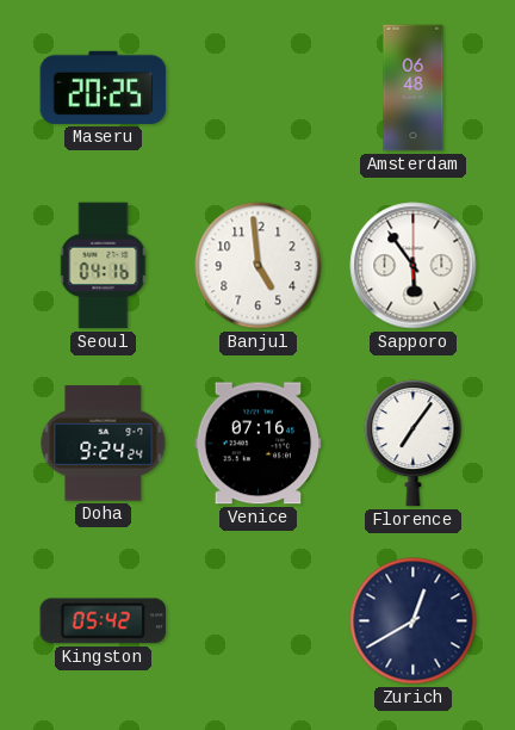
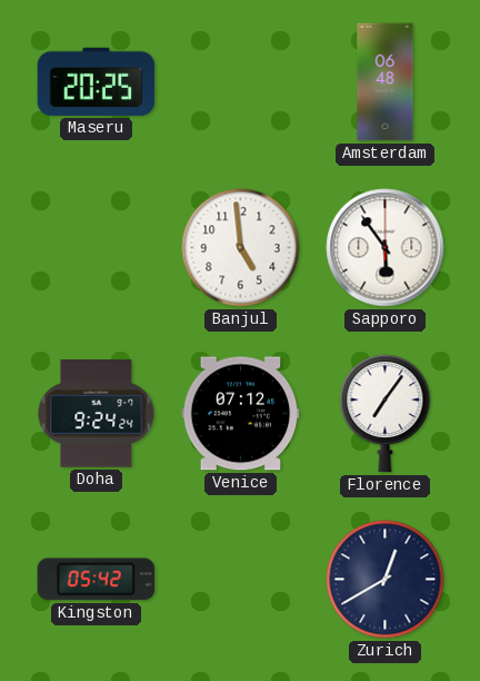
Seoul: 04:16 -> none (104, 266)
Venice: 07:16 -> 07:12 (241, 414)
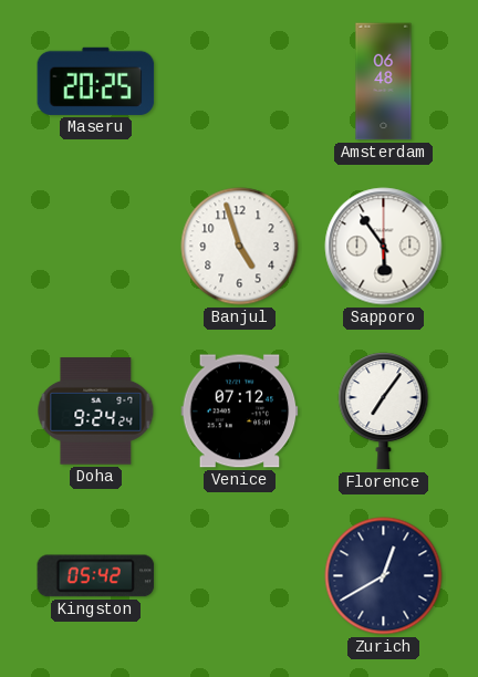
Banjul: 4:59 -> 4:57 (240, 247)
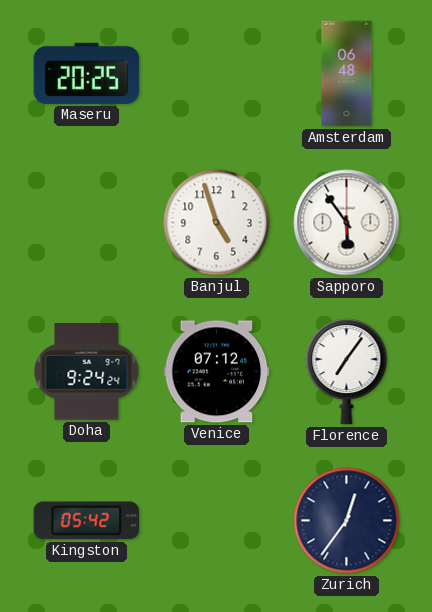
Zurich: 12:40 -> 12:36 (347, 521)
